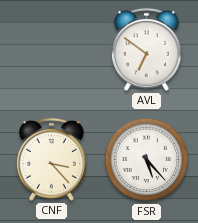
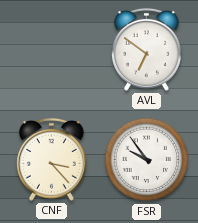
FSR: 5:23 -> 9:54 (147, 160)
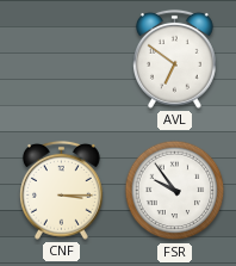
CNF: 3:23 -> 3:15 (61, 190)
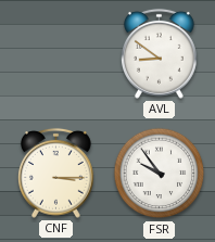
AVL: 6:51 -> 8:51 (159, 53)
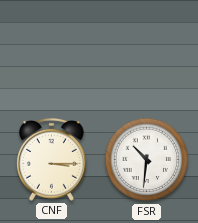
AVL: 8:51 -> none (159, 53)
FSR: 9:54 -> 10:31 (147, 160)
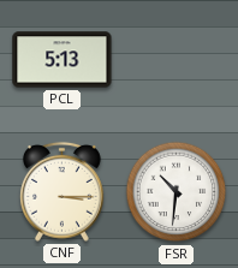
PCL: none -> 5:13 (63, 60)
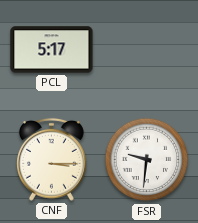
PCL: 5:13 -> 5:17 (52, 50)
FSR: 10:31 -> 9:31 (147, 160)
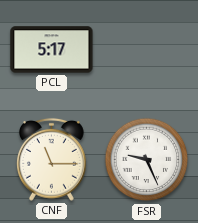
CNF: 3:15 -> 11:15 (51, 159)
FSR: 9:31 -> 9:26 (147, 160)
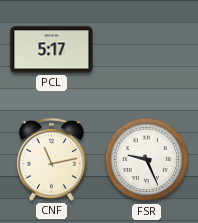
CNF: 11:15 -> 11:13 (51, 159)
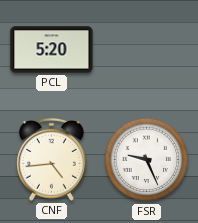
PCL: 5:17 -> 5:20 (52, 50)
CNF: 11:13 -> 4:44 (51, 159)
